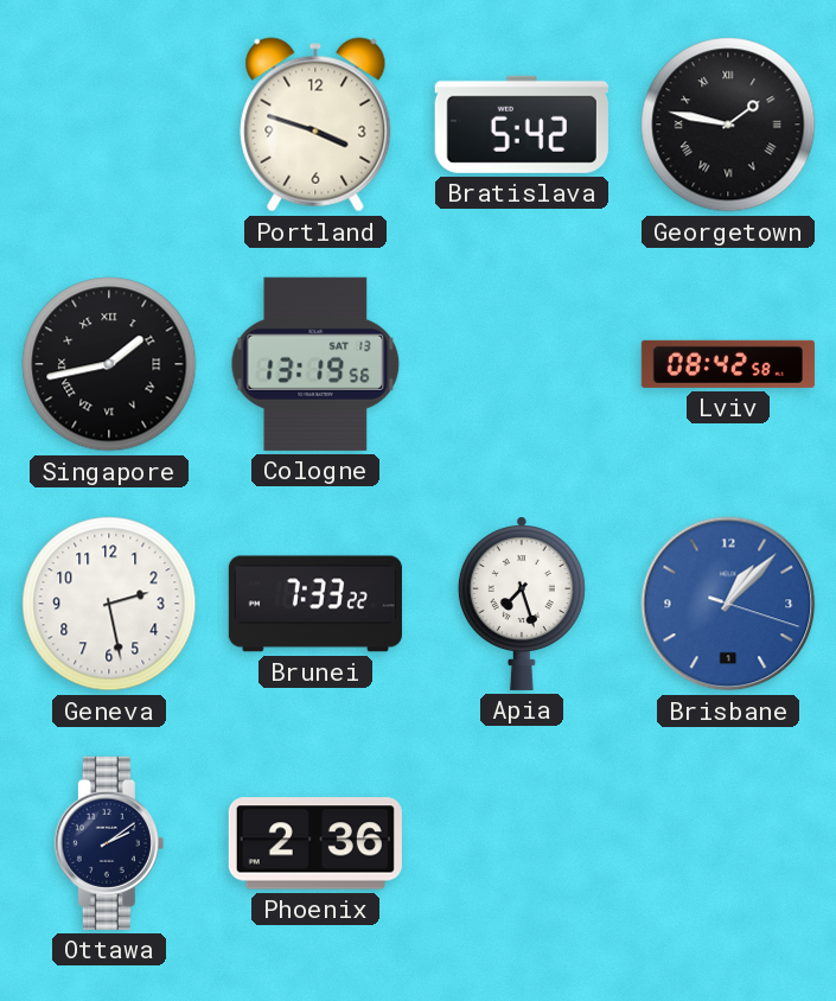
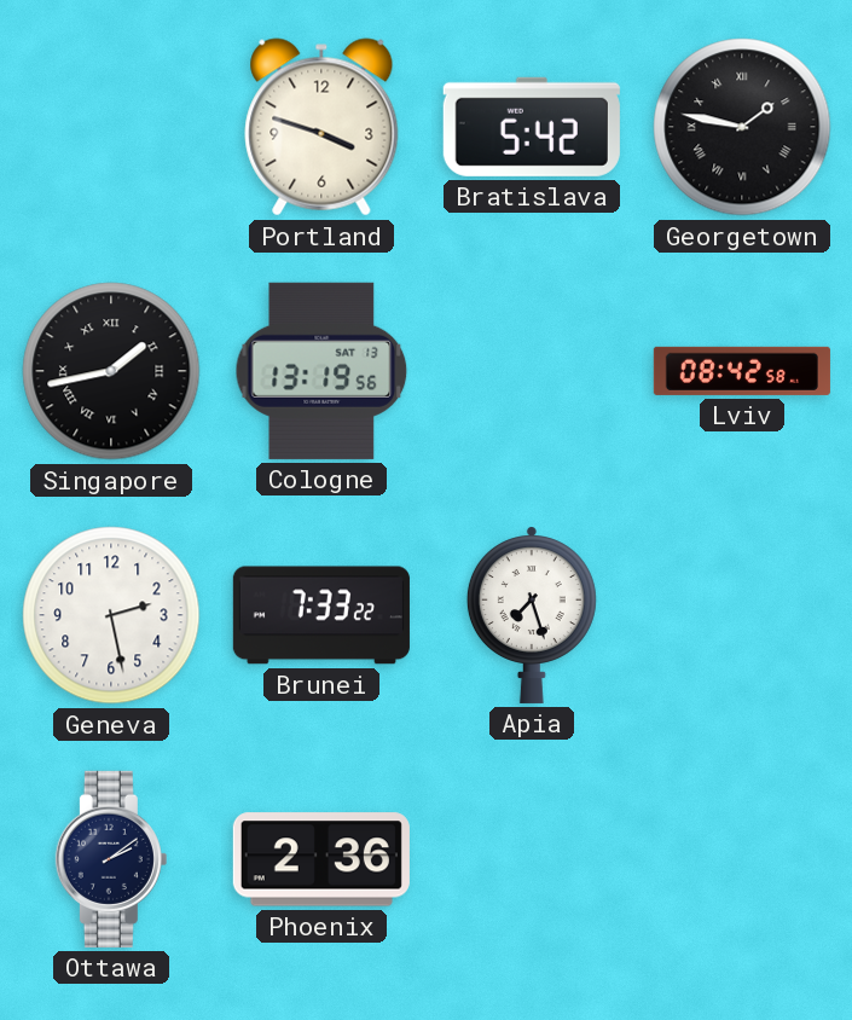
Brisbane: 1:07 -> none (728, 604)
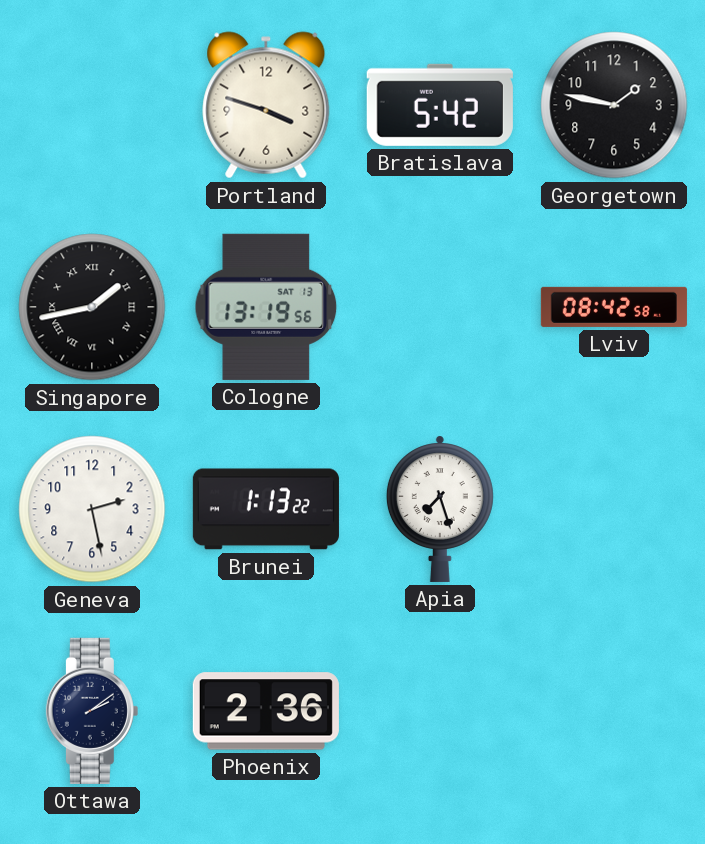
Georgetown numerals: Roman -> Arabic (614, 105)
Brunei: 7:33 -> 1:13 (266, 509)
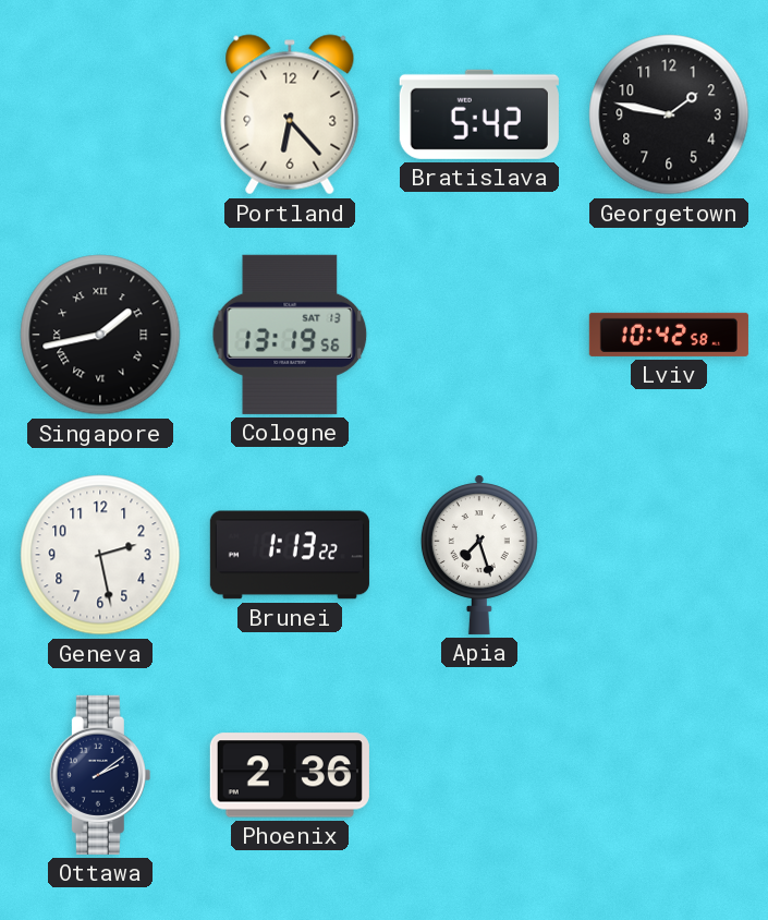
Portland: 3:48 -> 6:23 (290, 114)
Lviv: 08:42 -> 10:42 (669, 335)
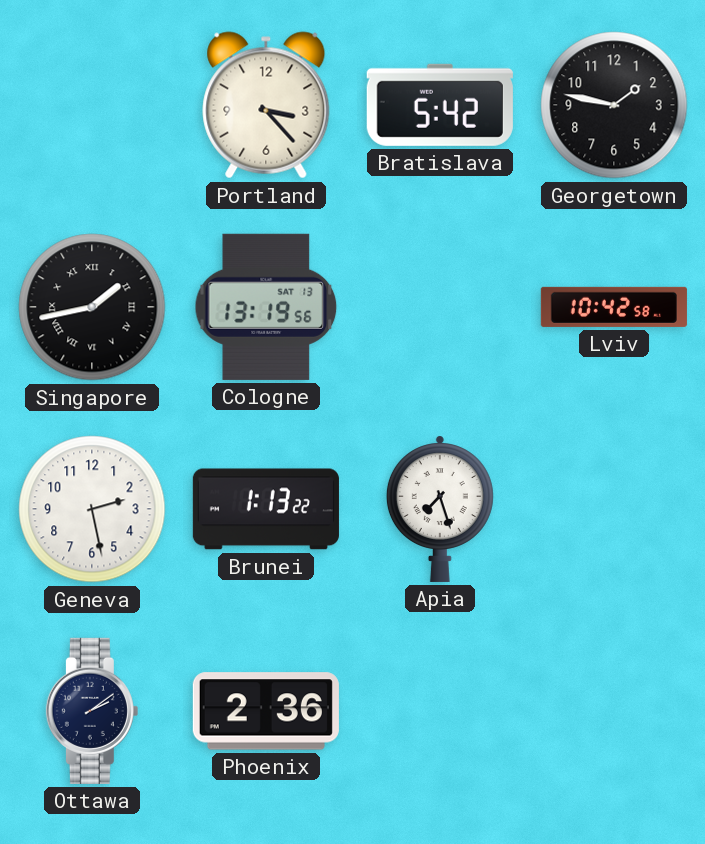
Portland: 6:23 -> 3:23 (266, 105)
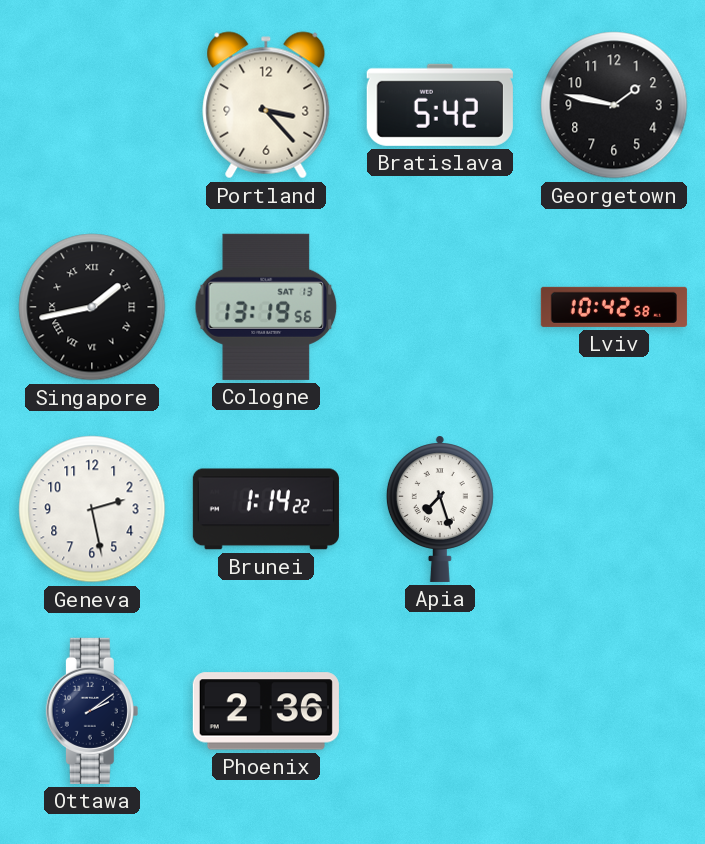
Brunei: 1:13 -> 1:14 (266, 509)
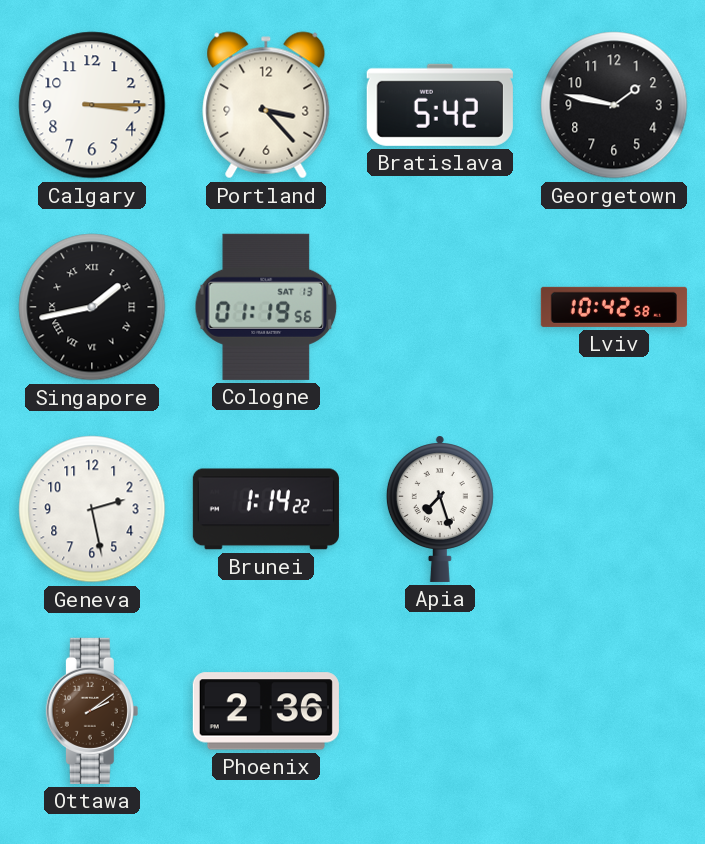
Calgary: none -> 3:15 (92, 105)
Cologne: 13:19 -> 01:19 (266, 307)
Ottawa dial: navy -> brown (92, 711)
